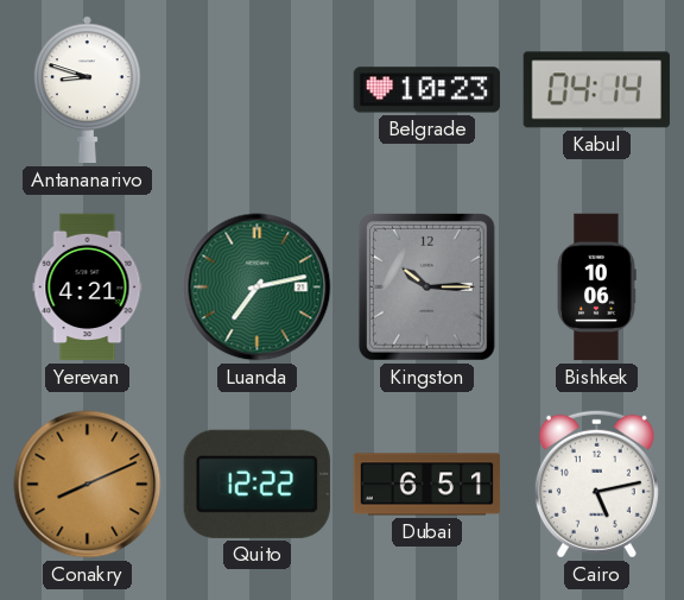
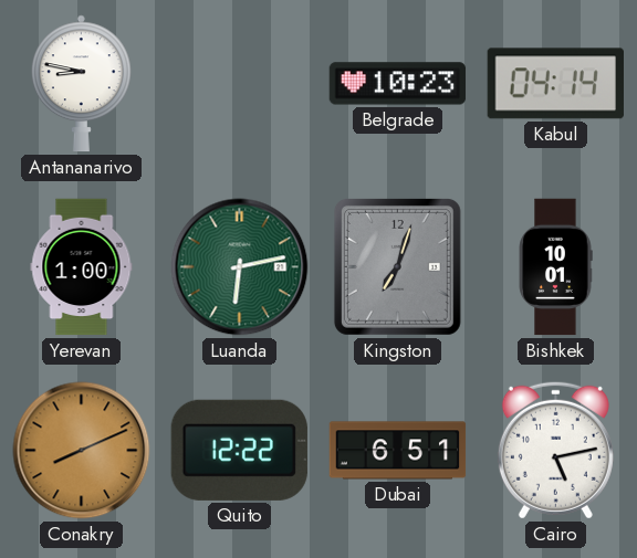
Antananarivo: 8:48 -> 8:47 (81, 84)
Yerevan: 4:21 -> 1:00 (82, 267)
Luanda: 7:13 -> 6:13 (240, 267)
Kingston: 10:15 -> 7:03 (397, 266)
Bishkek: 10:06 -> 10:01 (555, 267)
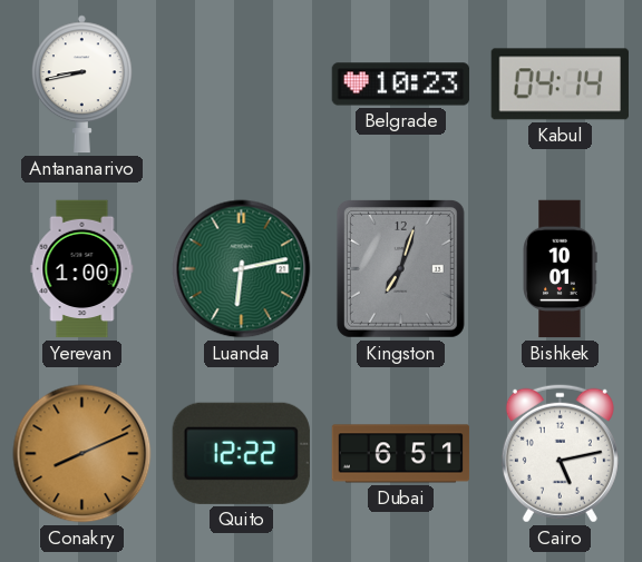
Antananarivo: 8:47 -> 8:43 (81, 85)
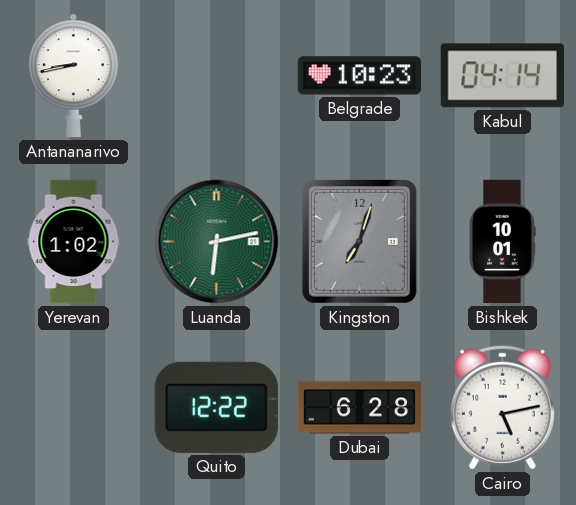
Yerevan: 1:00 -> 1:02 (74, 242)
Conakry: 8:11 -> none (82, 454)
Dubai: 6:51 -> 6:28 (360, 408)
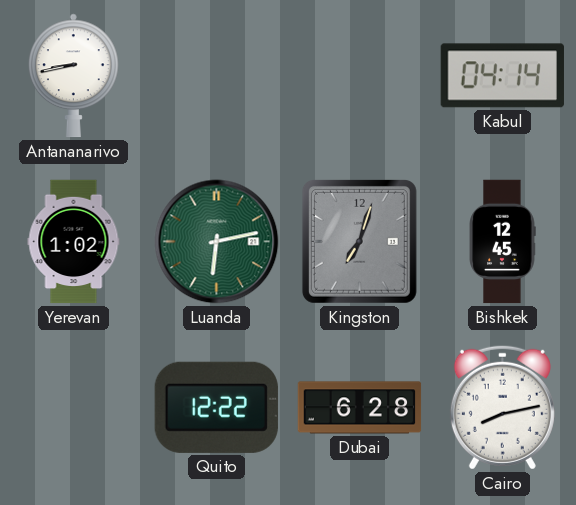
Belgrade: 10:23 -> none (360, 76)
Bishkek: 10:01 -> 12:45 (502, 242)
Cairo: 5:13 -> 8:13 (502, 407)
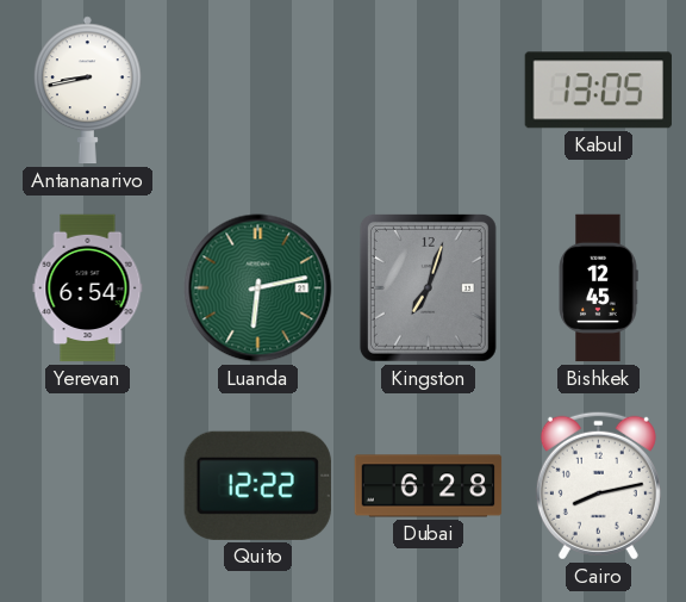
Kabul: 04:14 -> 13:05 (598, 91)
Yerevan: 1:02 -> 6:54 (88, 288)
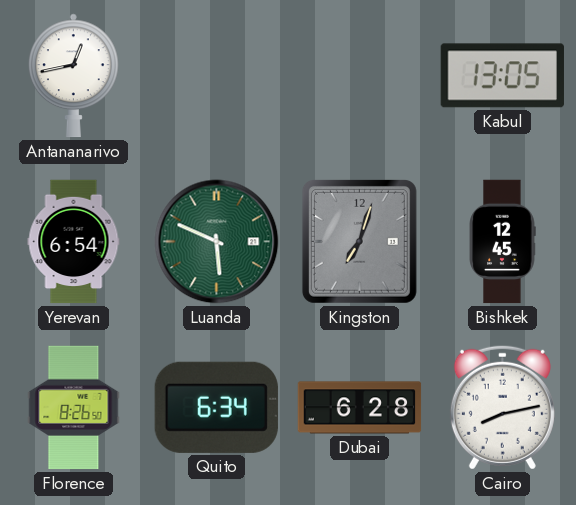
Antananarivo: 8:43 -> 12:43 (73, 76)
Luanda: 6:13 -> 5:49 (217, 242)
Florence: none -> 8:26 (74, 408)
Quito: 12:22 -> 6:34 (216, 407)
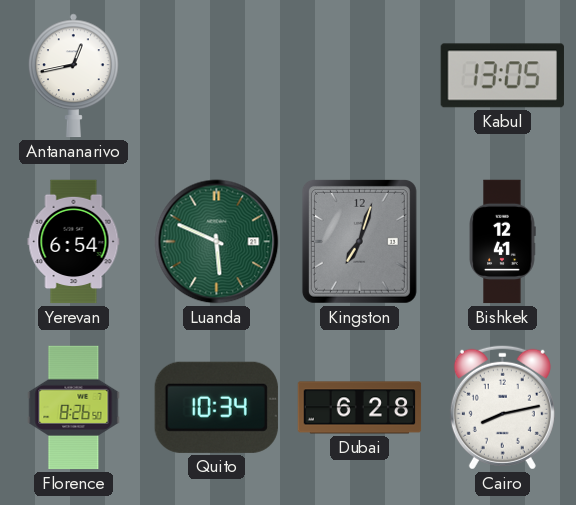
Bishkek: 12:45 -> 12:41 (502, 242)
Quito: 6:34 -> 10:34 (216, 407)
